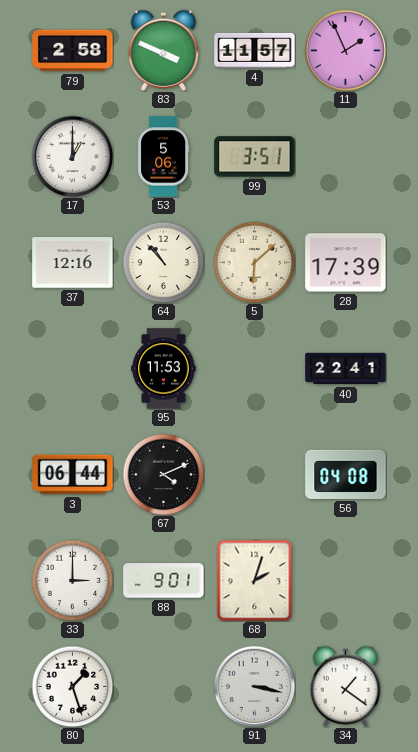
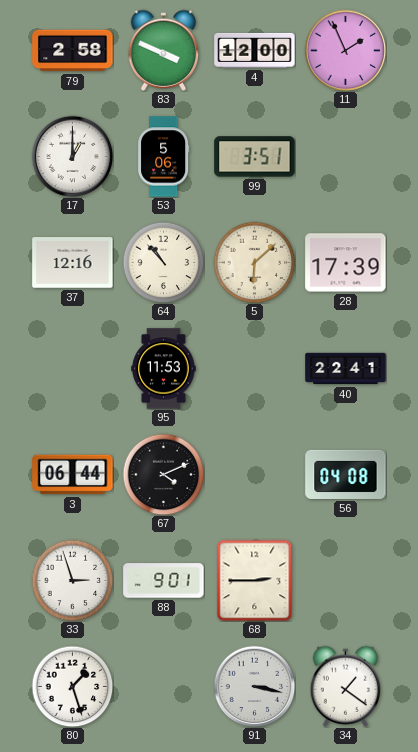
4: 11:57 -> 12:00 (255, 50)
33: 3:00 -> 2:57 (72, 580)
68: 2:03 -> 2:45 (255, 580)
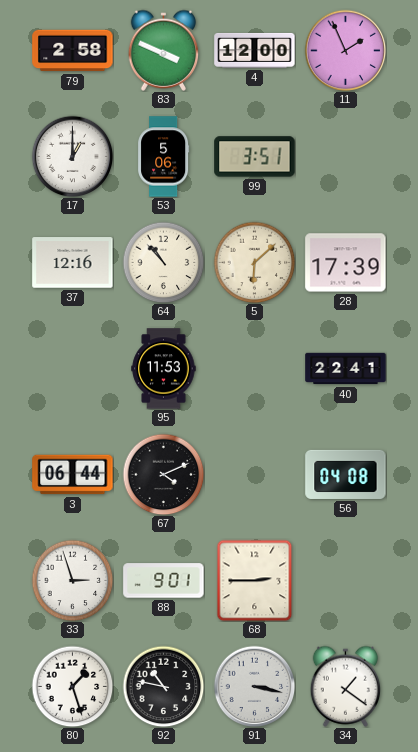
92: none -> 10:47 (163, 686)
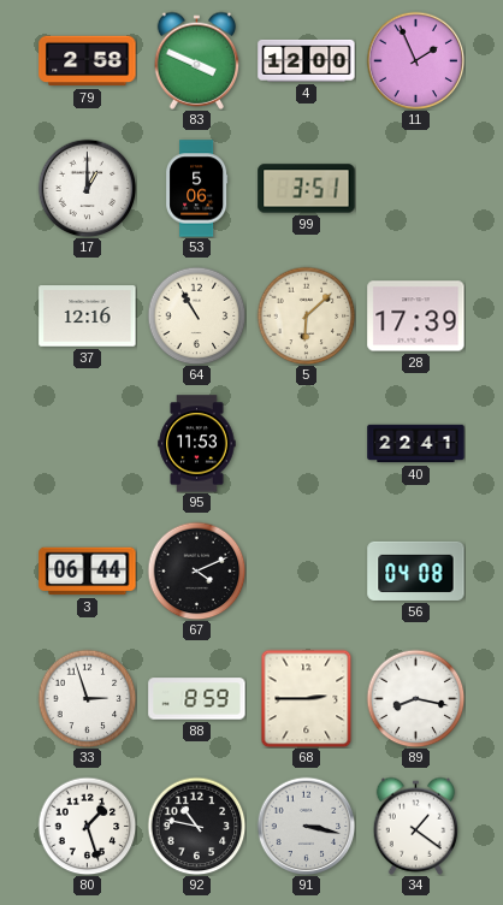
64: 10:53 -> 10:55 (196, 315)
88: 9:01 -> 8:59 (197, 699)
89: none -> 8:17 (415, 698)
